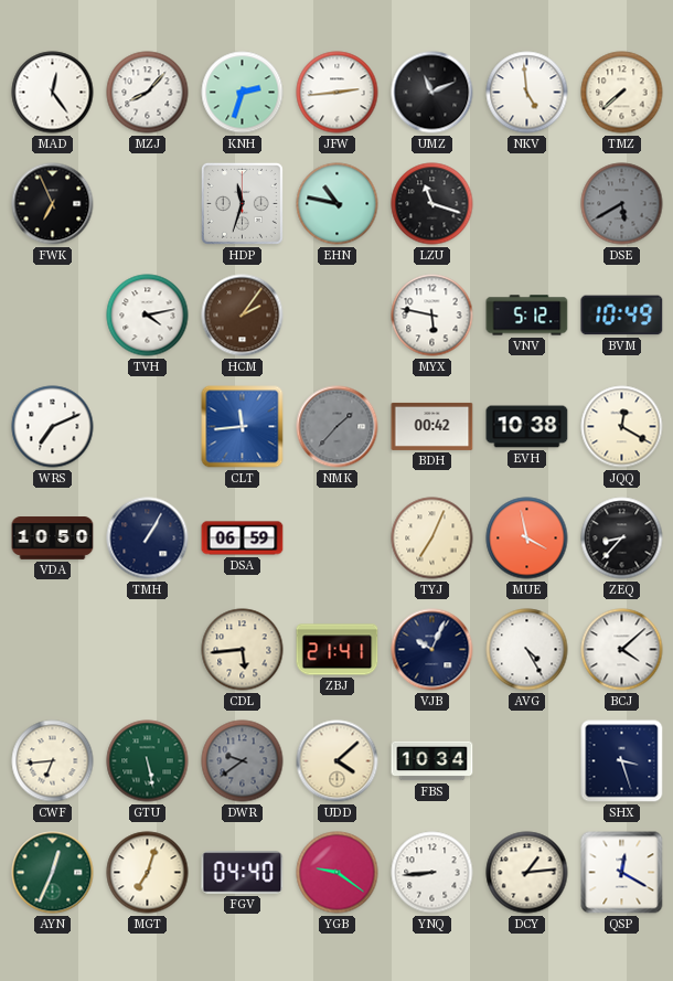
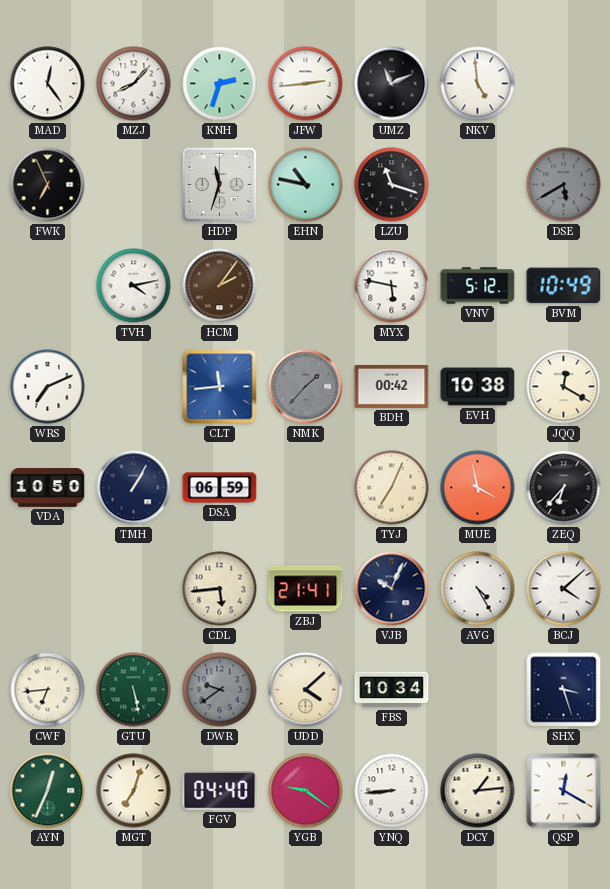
TMZ: 7:38 -> none (622, 93)
ZEQ: 8:37 -> 6:37 (564, 488)
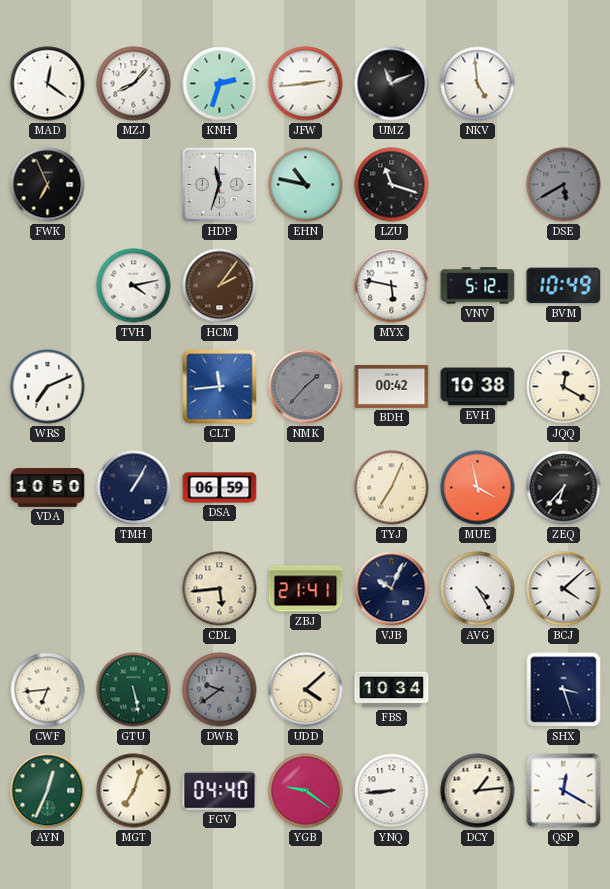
MAD: 12:24 -> 12:21 (48, 84)
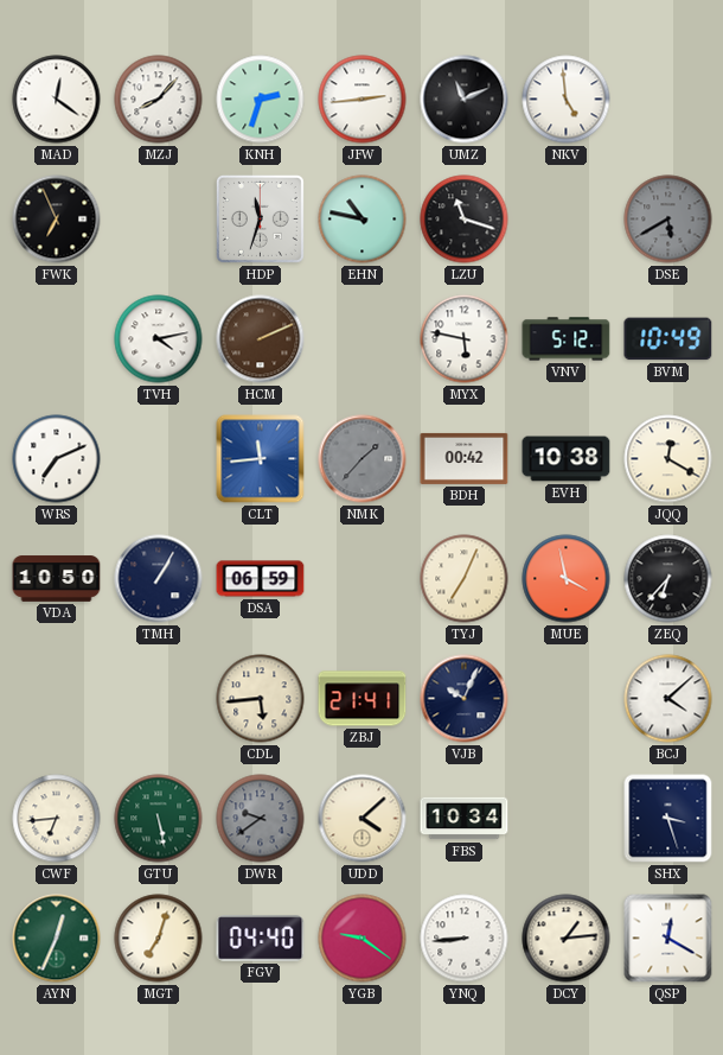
HCM: 2:06 -> 2:11 (261, 339)
AVG: 4:25 -> none (478, 589)
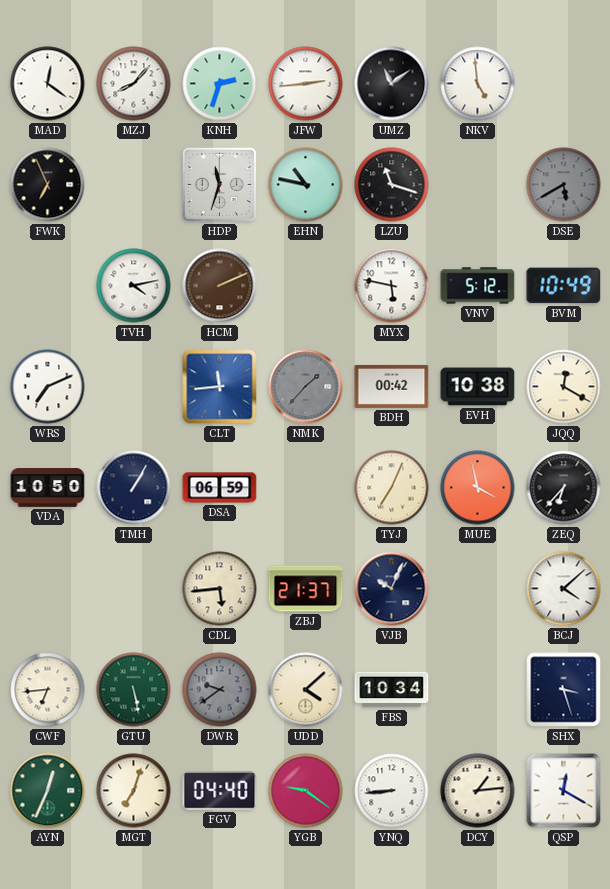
UMZ: 11:11 -> 11:09 (392, 84)
ZBJ: 21:41 -> 21:37 (306, 589)
